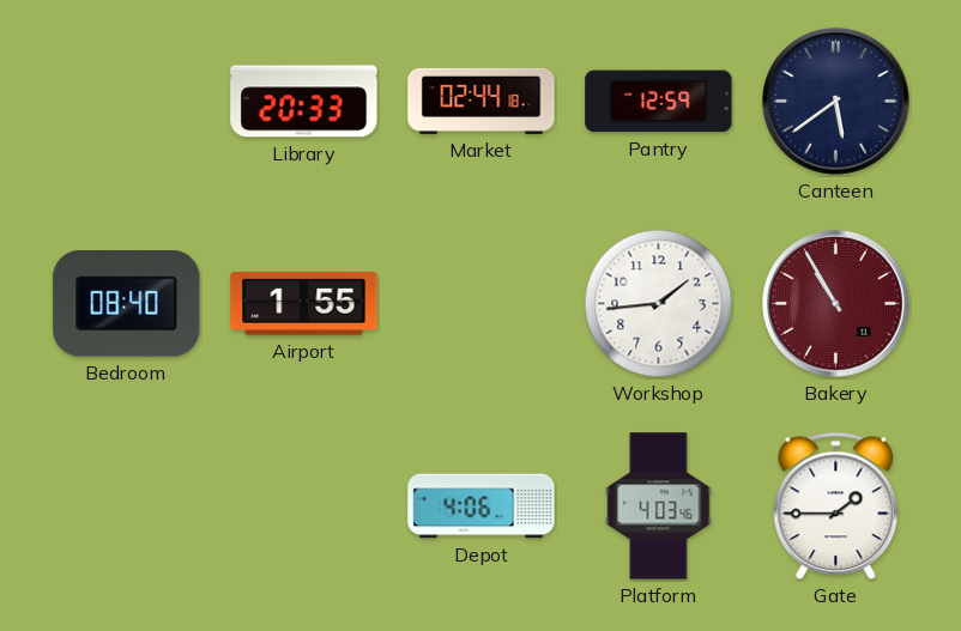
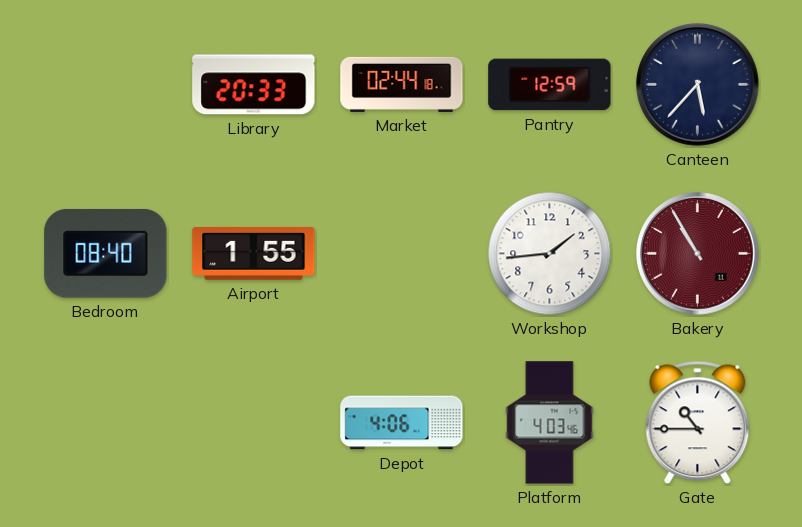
Canteen: 5:39 -> 5:37 (698, 85)
Gate: 1:45 -> 10:45 (698, 423)
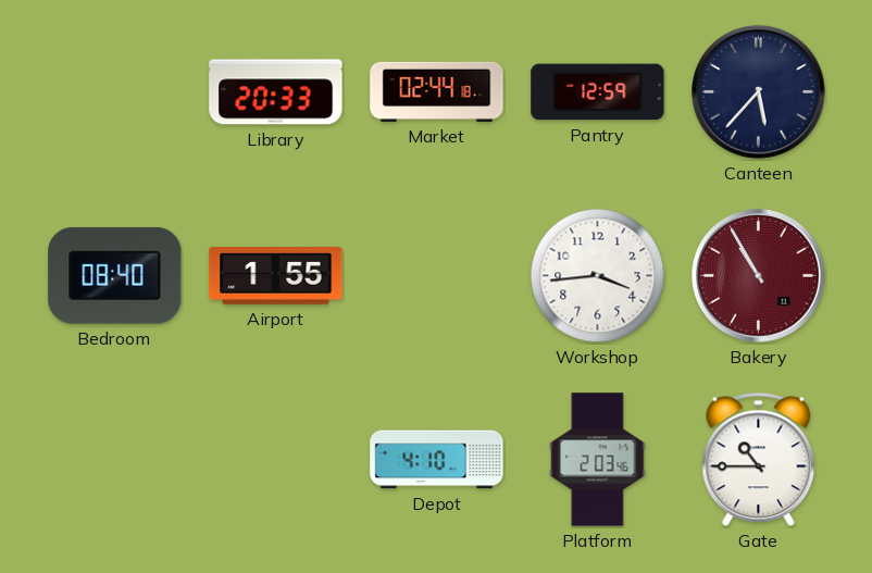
Workshop: 1:44 -> 3:44 (598, 276)
Depot: 4:06 -> 4:10 (437, 460)
Platform: 4:03 -> 2:03 (598, 460)
